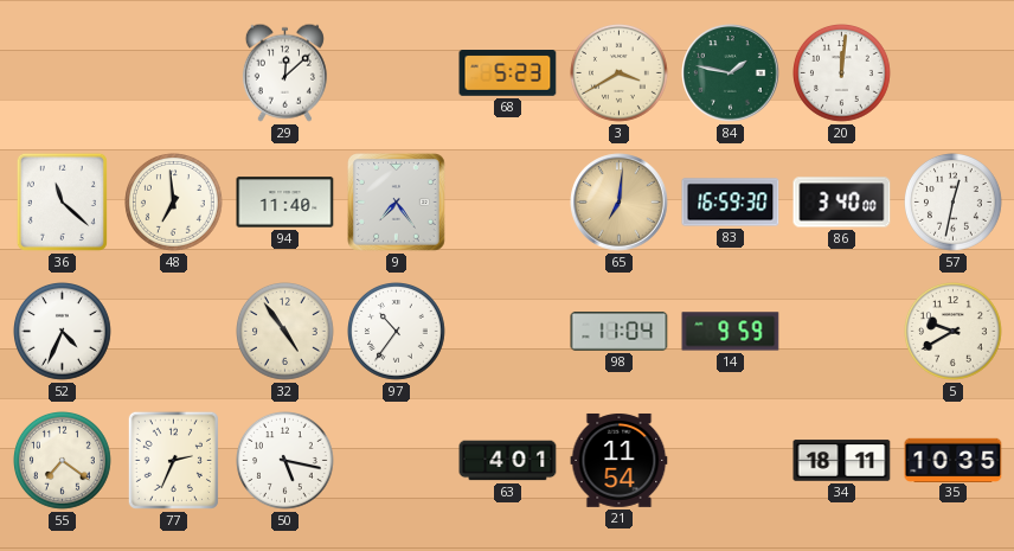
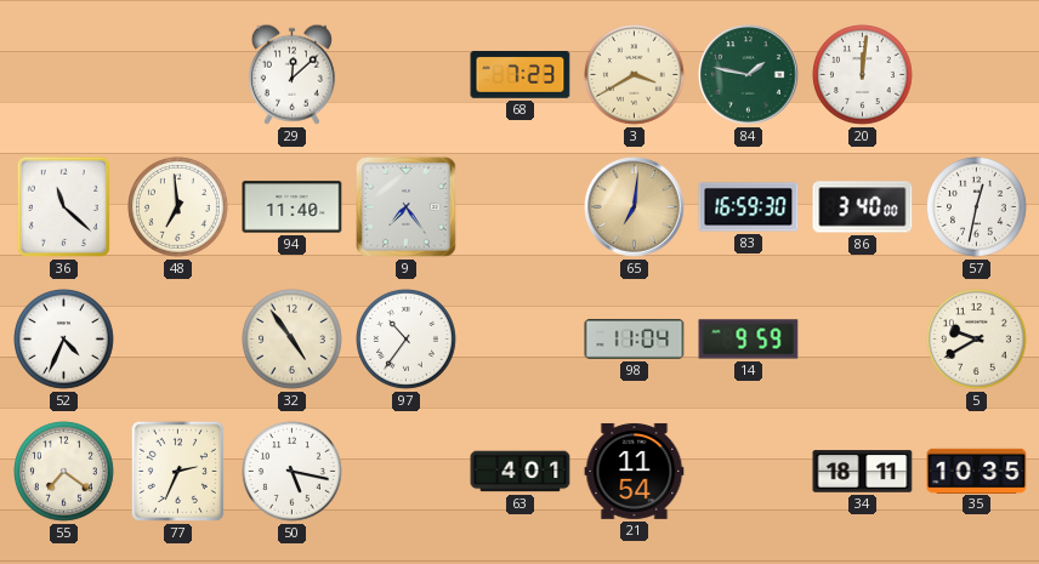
68: 5:23 -> 7:23 (521, 75)
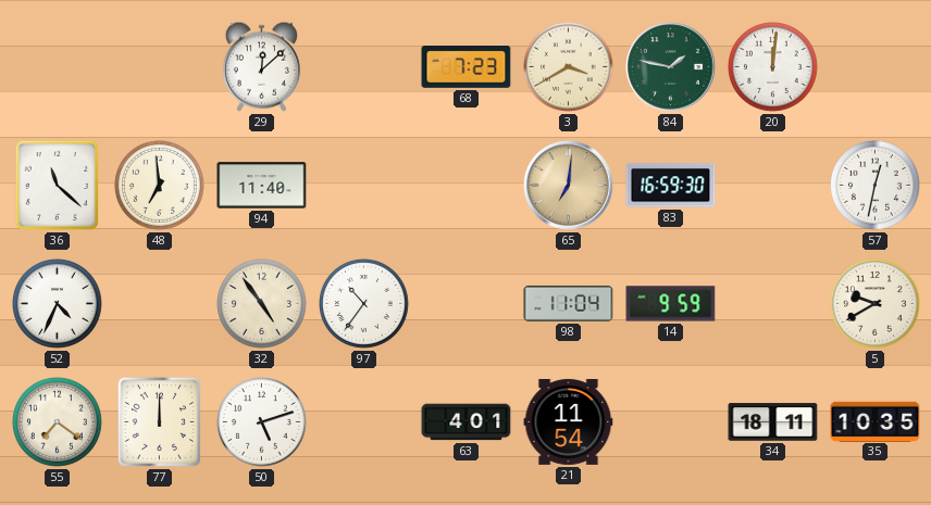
9: 7:24 -> none (407, 207)
86: 3:40 -> none (863, 207)
77: 2:34 -> 12:00 (159, 421)
50: 5:17 -> 5:12 (262, 422)
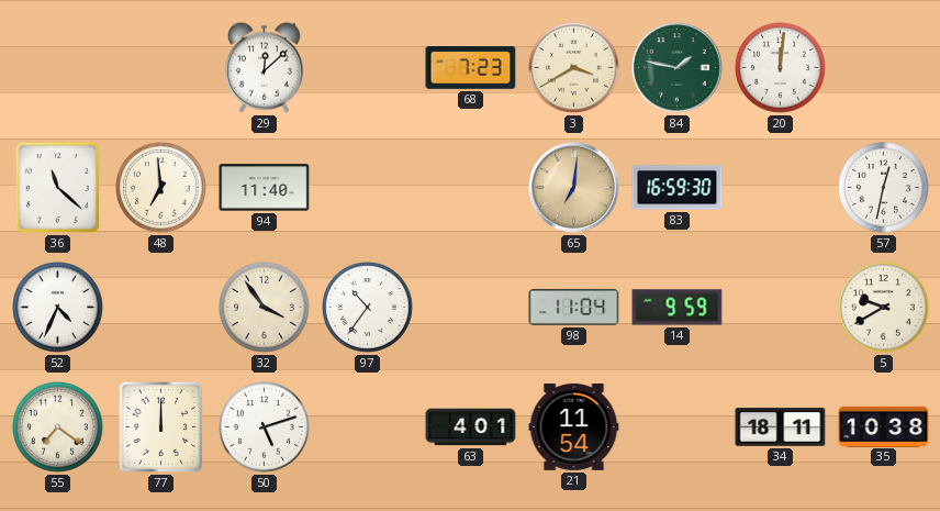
32: 4:54 -> 3:54 (265, 308)
35: 10:35 -> 10:38 (884, 426)
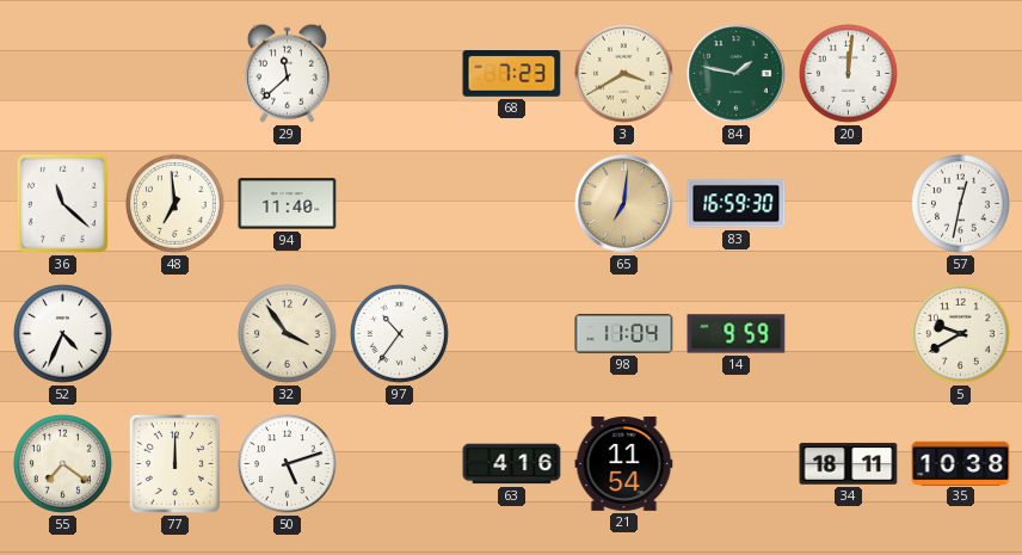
29: 12:08 -> 11:38 (287, 73)
63: 4:01 -> 4:16 (512, 464)
